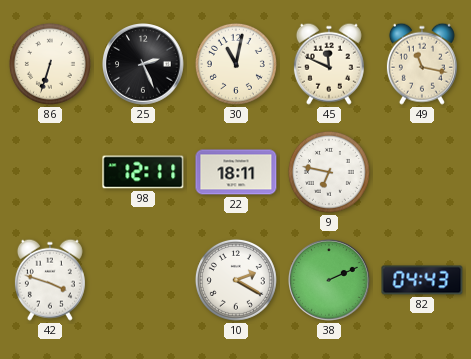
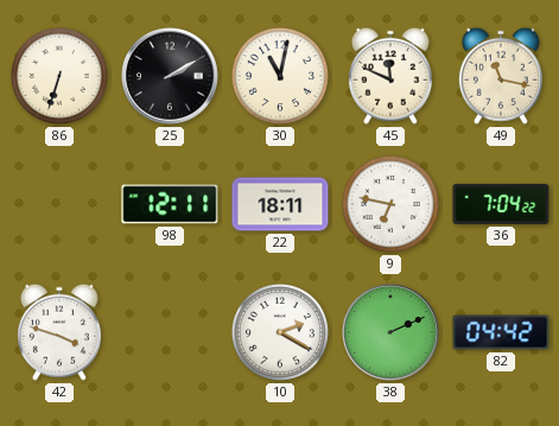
25: 2:26 -> 2:10 (170, 76)
36: none -> 7:04 (501, 204)
82: 04:43 -> 04:42 (501, 332)
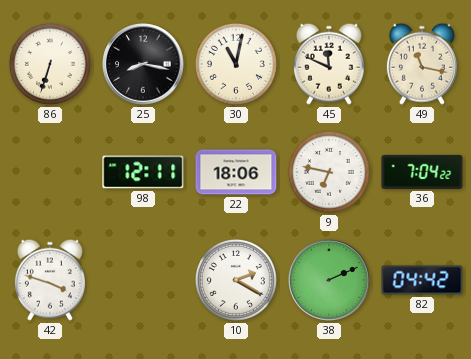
25: 2:10 -> 8:17 (143, 64)
22: 18:11 -> 18:06 (236, 172)
